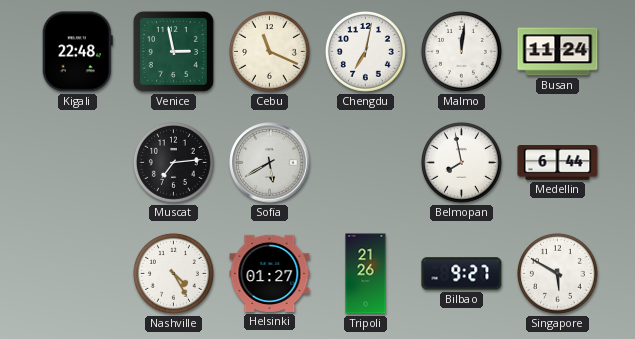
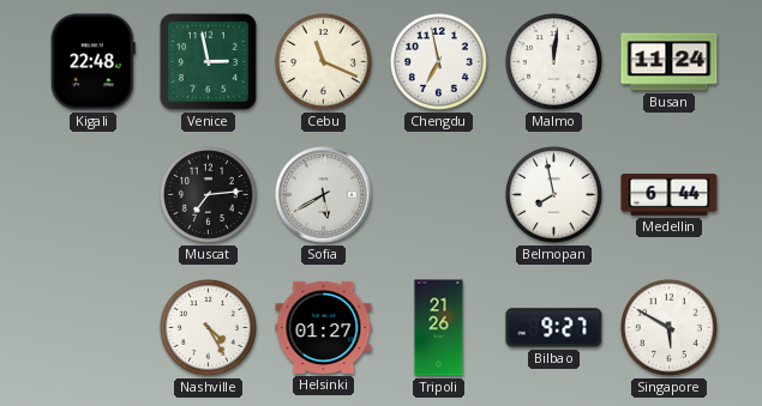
Chengdu: 7:02 -> 6:58 (438, 61)
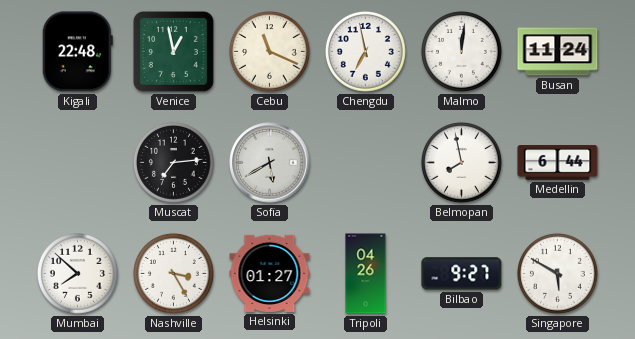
Venice: 2:58 -> 12:58 (173, 51)
Mumbai: none -> 7:52 (77, 273)
Nashville: 4:25 -> 3:25 (173, 273)
Tripoli: 21:26 -> 04:26 (366, 274)
